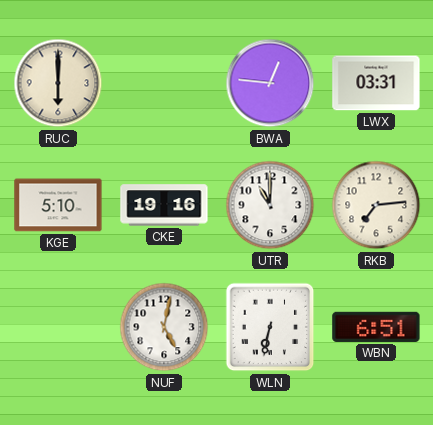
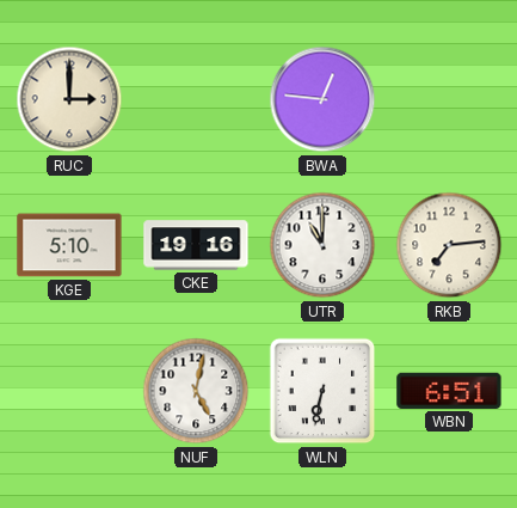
RUC: 6:00 -> 3:00 (69, 99)
LWX: 03:31 -> none (376, 83)
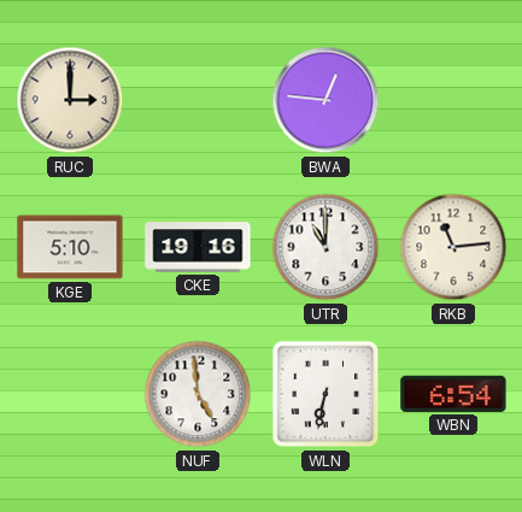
RKB: 7:14 -> 11:14 (453, 247)
NUF: 5:02 -> 4:59 (198, 394)
WBN: 6:51 -> 6:54 (453, 394)
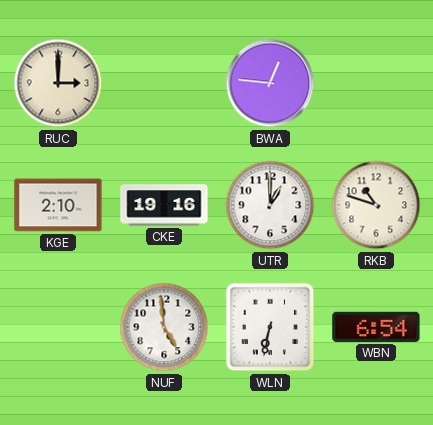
KGE: 5:10 -> 2:10 (58, 205)
UTR: 11:00 -> 1:00 (270, 205)
RKB: 11:14 -> 10:48 (376, 205)
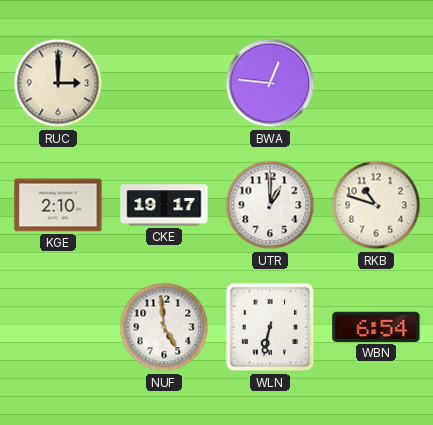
CKE: 19:16 -> 19:17 (164, 205)
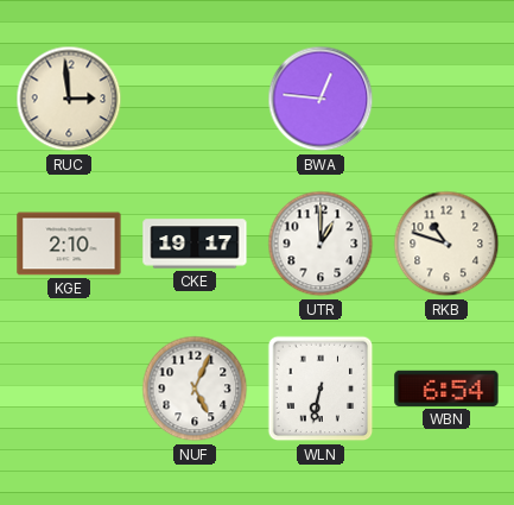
RUC: 3:00 -> 2:59 (69, 99)
NUF: 4:59 -> 5:04 (195, 389)
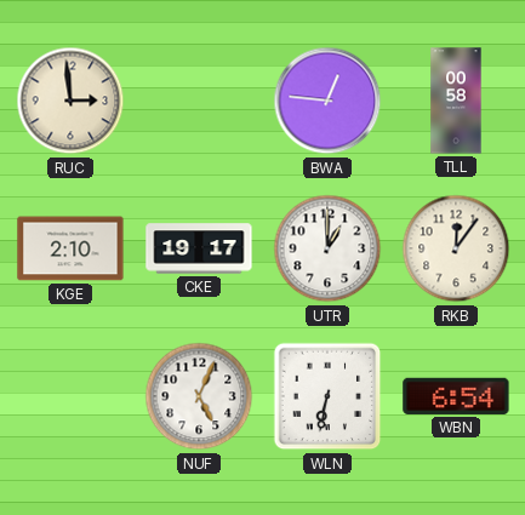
TLL: none -> 00:58 (456, 101)
RKB: 10:48 -> 12:06 (456, 248)
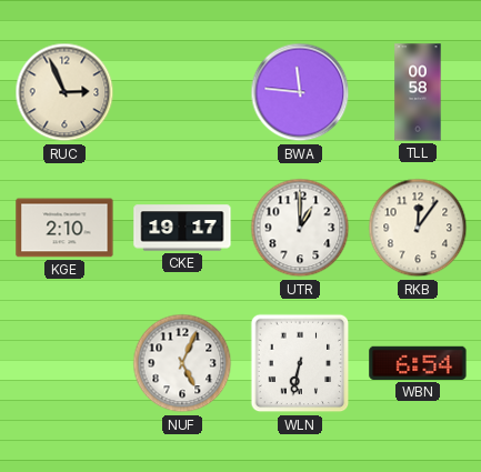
RUC: 2:59 -> 2:56 (64, 92)
BWA: 12:46 -> 11:46 (300, 92)
